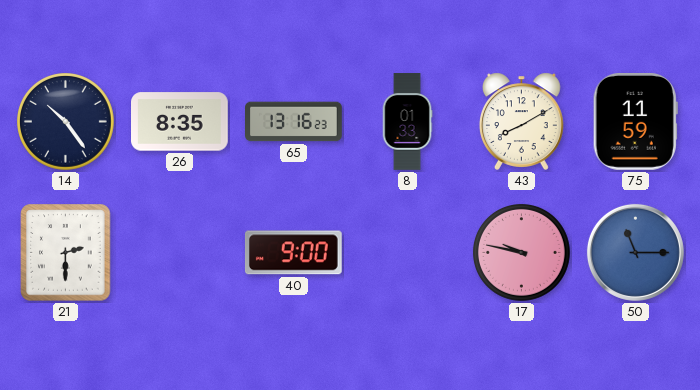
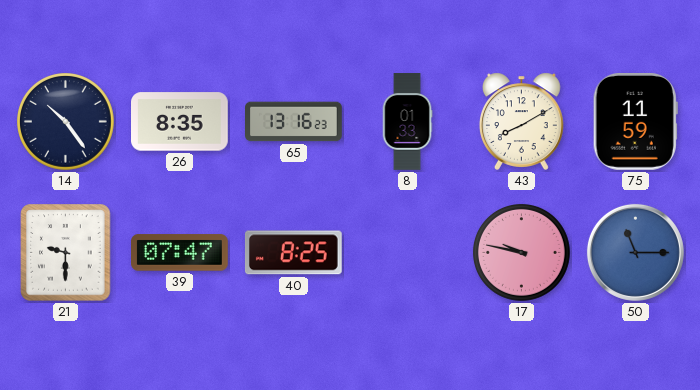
21: 2:30 -> 9:30 (66, 253)
39: none -> 07:47 (180, 253)
40: 9:00 -> 8:25 (293, 253)
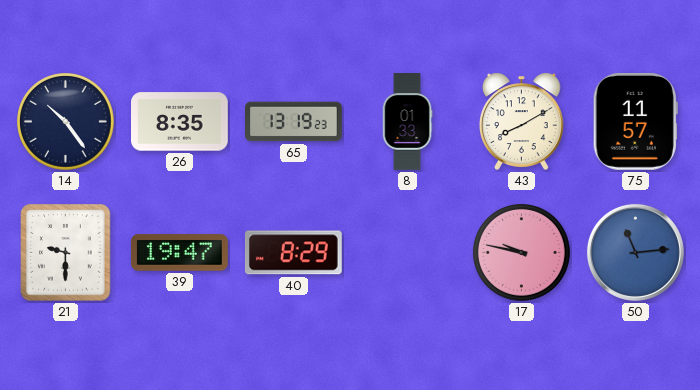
65: 13:16 -> 13:19 (294, 122)
75: 11:59 -> 11:57 (635, 122)
39: 07:47 -> 19:47 (180, 253)
40: 8:25 -> 8:29 (293, 253)
50: 11:15 -> 11:14 (635, 252)
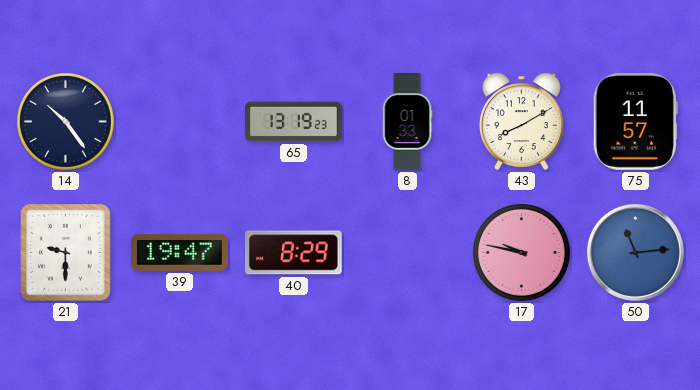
26: 8:35 -> none (180, 122)
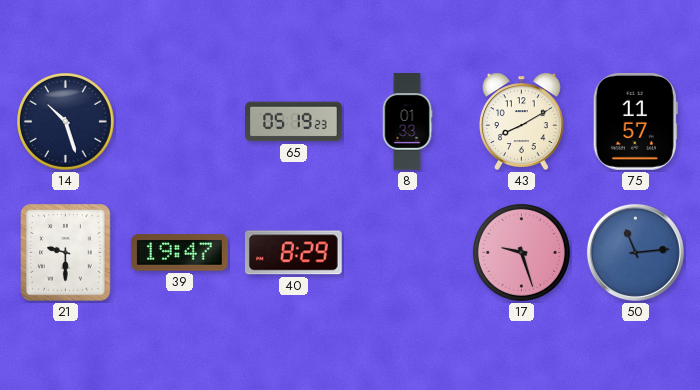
14: 10:24 -> 10:27 (66, 122)
65: 13:19 -> 05:19 (294, 122)
17: 9:47 -> 9:27 (522, 253)
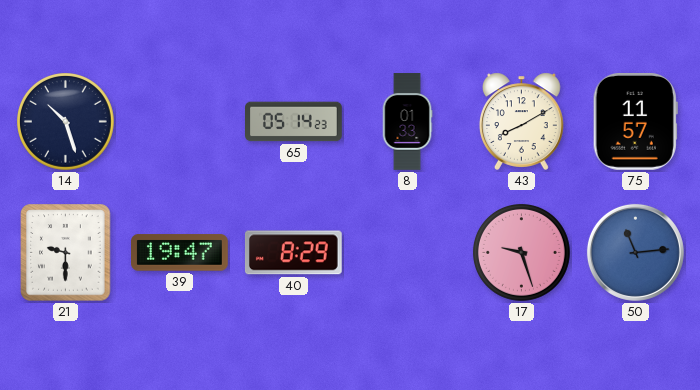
65: 05:19 -> 05:14 (294, 122)
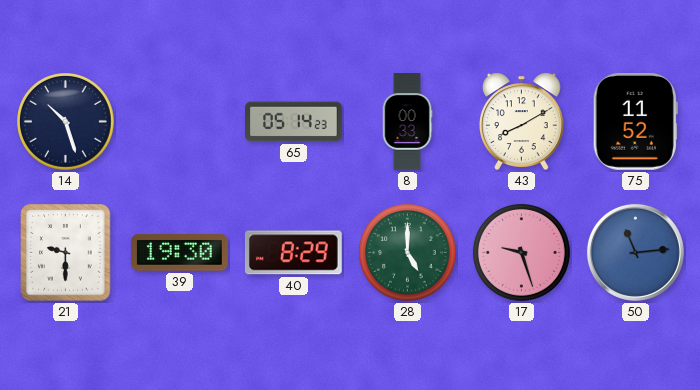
8: 01:33 -> 00:33 (407, 122)
75: 11:57 -> 11:52 (635, 122)
39: 19:47 -> 19:30 (180, 253)
28: none -> 5:00 (408, 253)
